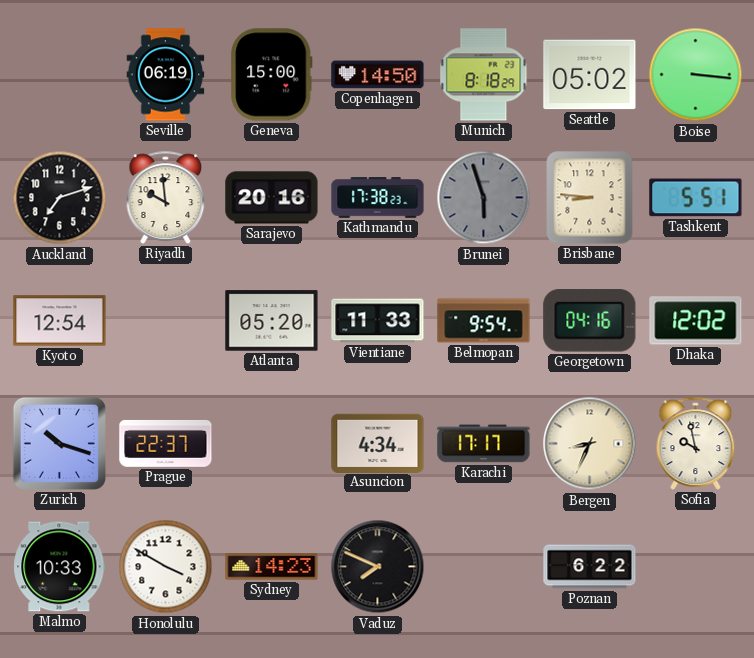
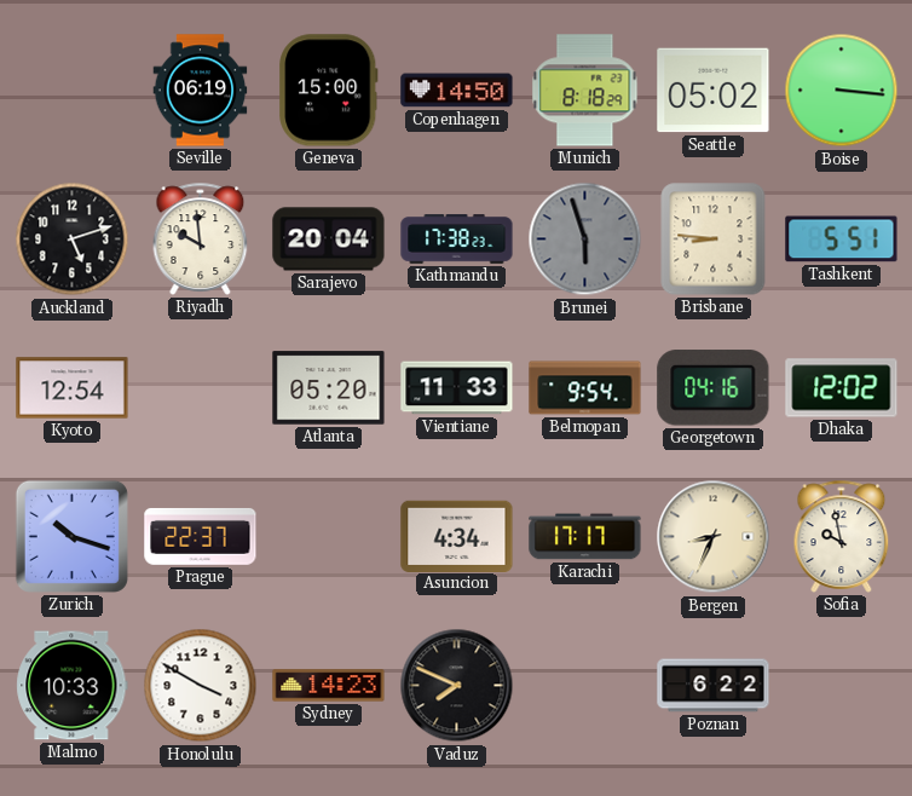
Auckland: 7:12 -> 5:12 (73, 240)
Sarajevo: 20:16 -> 20:04 (329, 240)
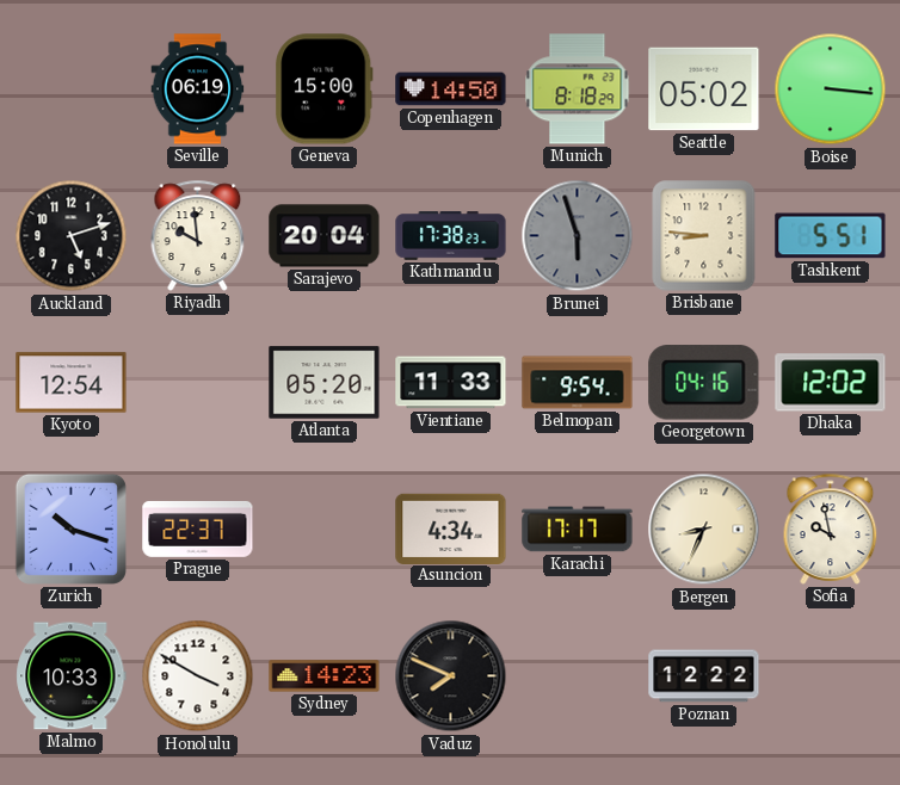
Poznan: 6:22 -> 12:22 (704, 676)
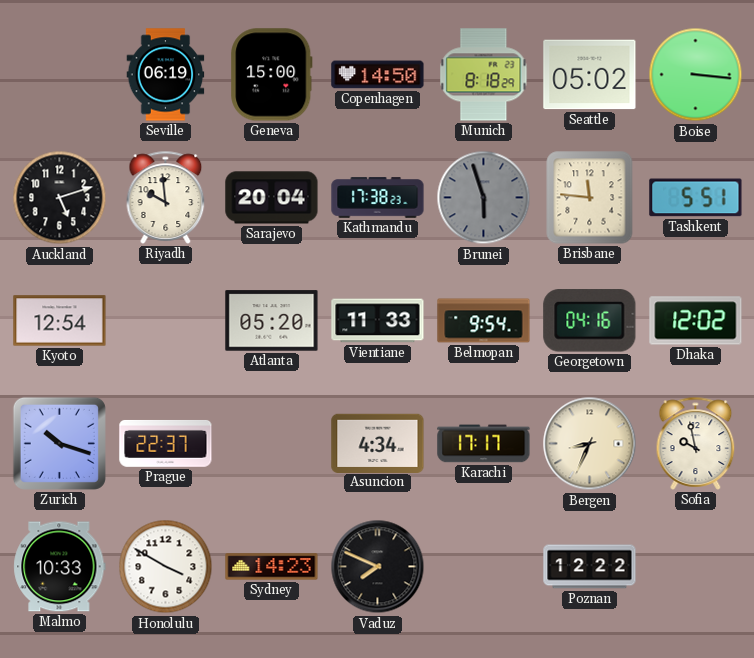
Brisbane: 8:46 -> 11:46 (590, 198)
